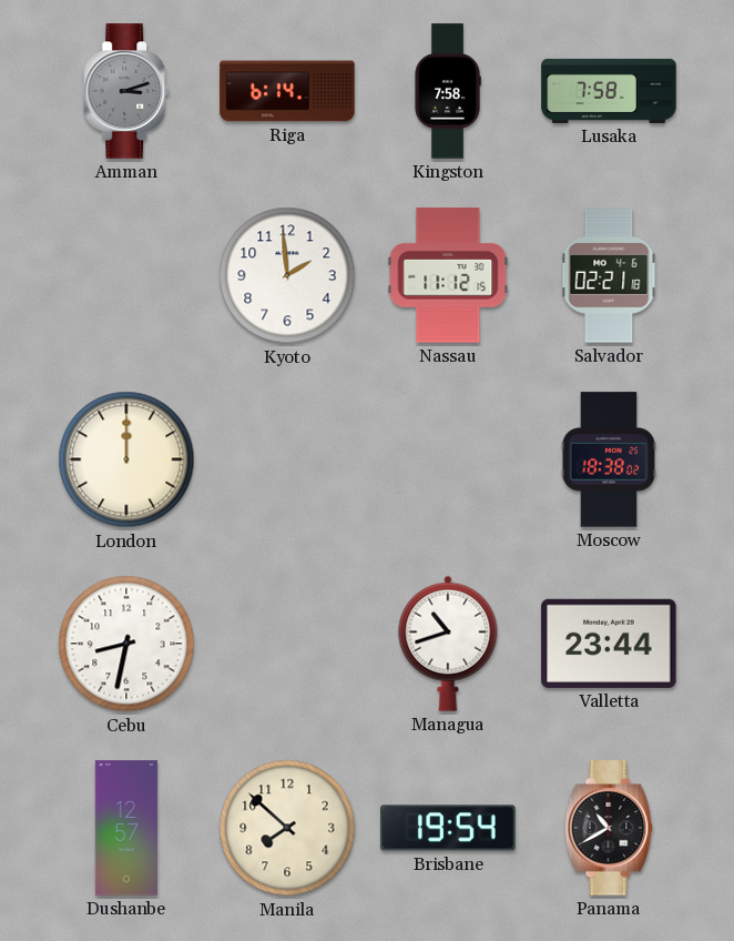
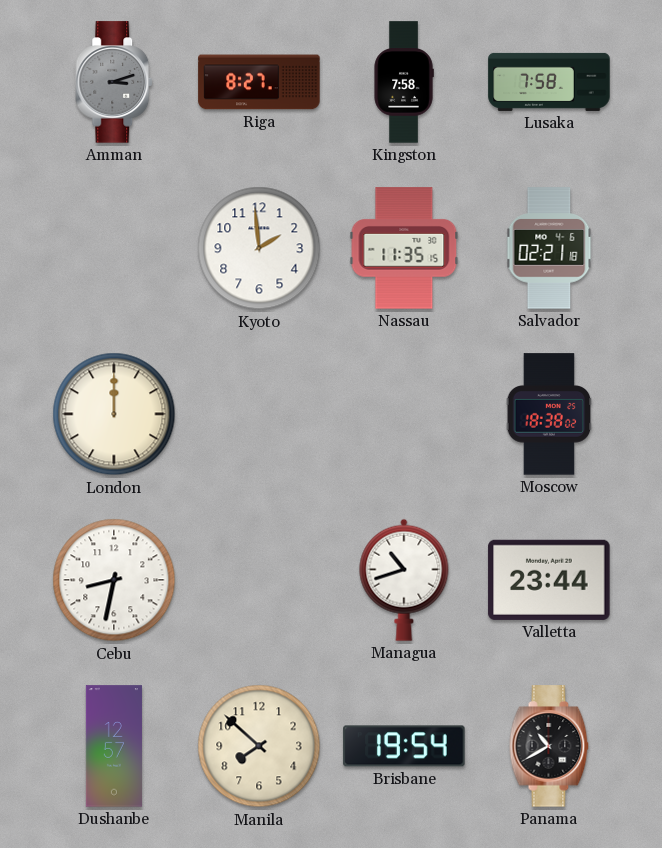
Riga: 6:14 -> 8:27 (259, 82)
Nassau: 11:12 -> 11:35 (404, 248)
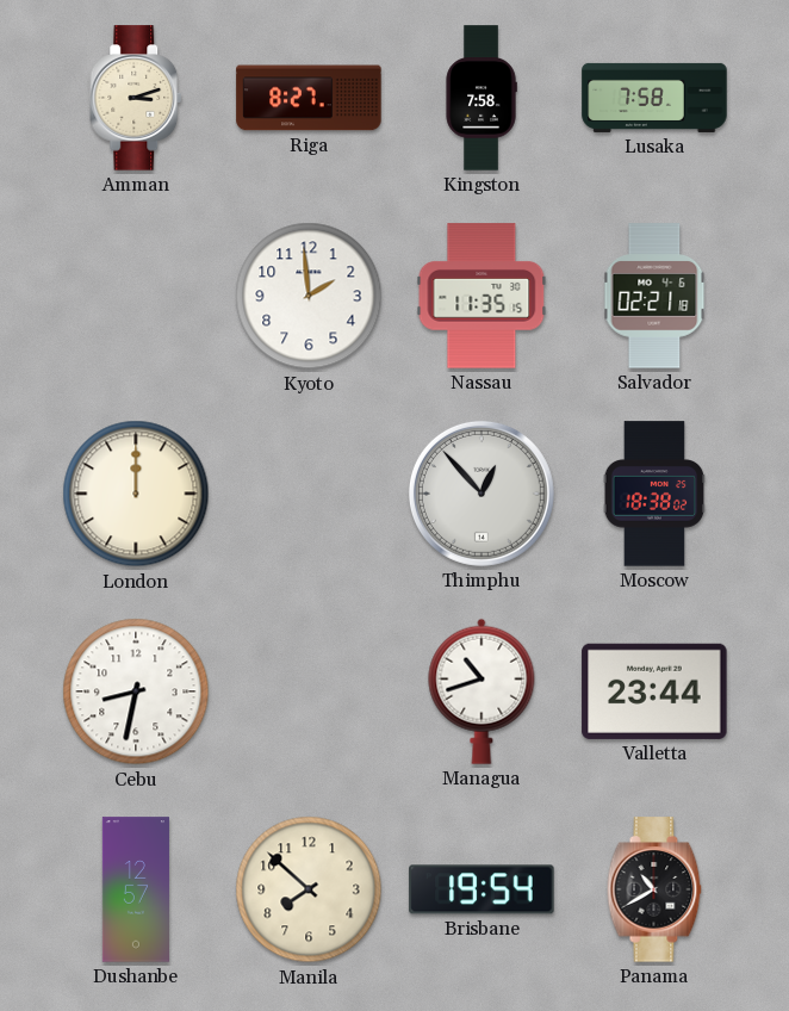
Amman dial: grey -> cream (137, 98)
Thimphu: none -> 12:53 (482, 494)
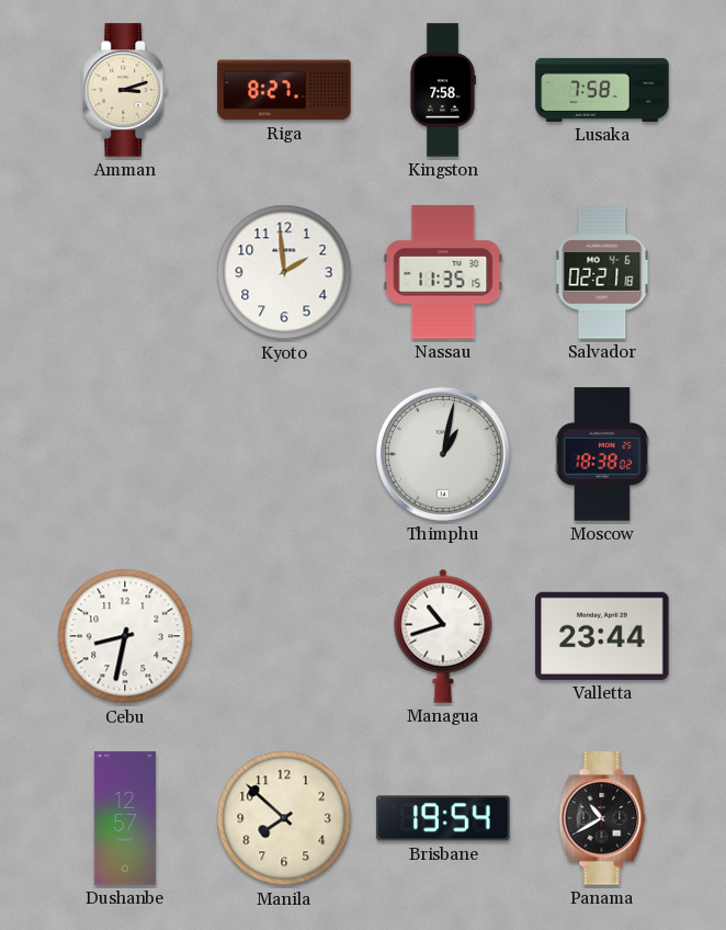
London: 12:00 -> none (136, 494)
Thimphu: 12:53 -> 1:02 (443, 454)
